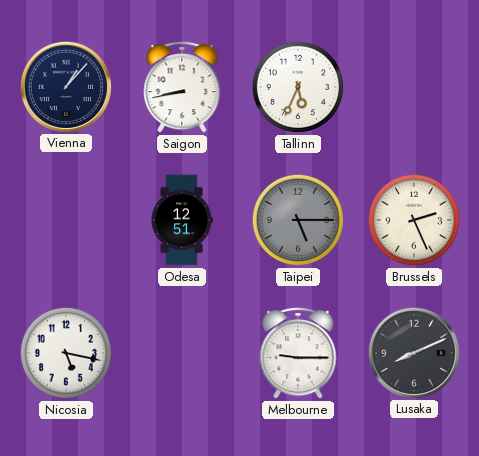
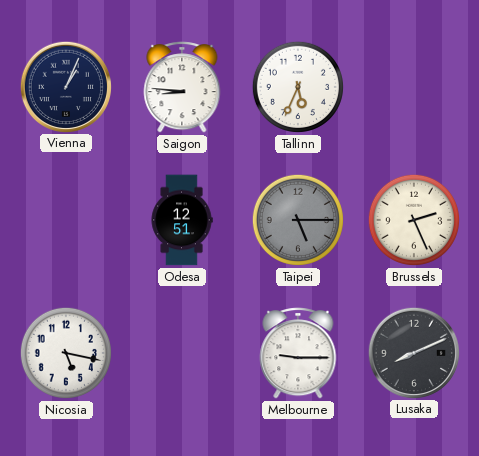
Vienna: 1:07 -> 1:04 (65, 86)
Saigon: 8:43 -> 8:46 (182, 87)
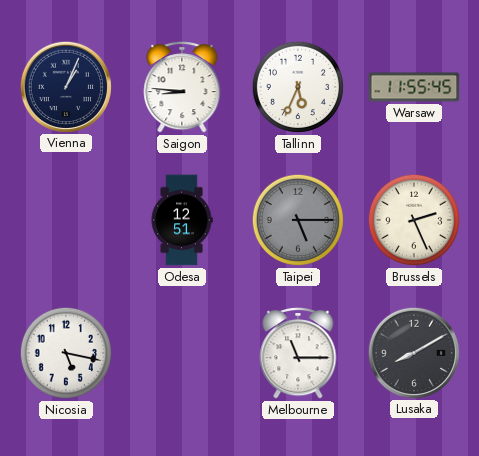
Warsaw: none -> 11:55 (414, 87)
Melbourne: 9:15 -> 11:15 (298, 353)
Lusaka: 8:11 -> 8:10 (413, 352)
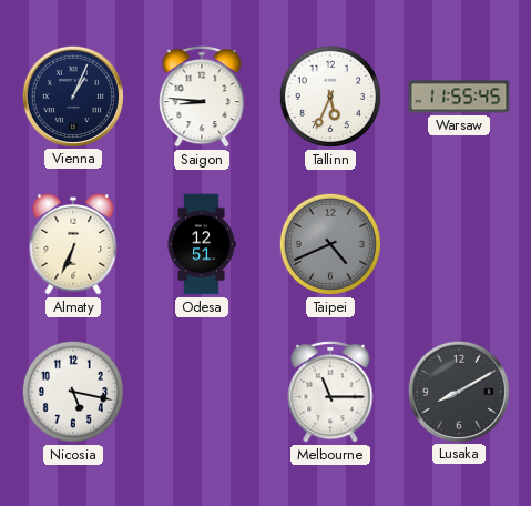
Almaty: none -> 6:34 (73, 244)
Taipei: 5:15 -> 4:41 (330, 244)
Brussels: 2:26 -> none (414, 220)
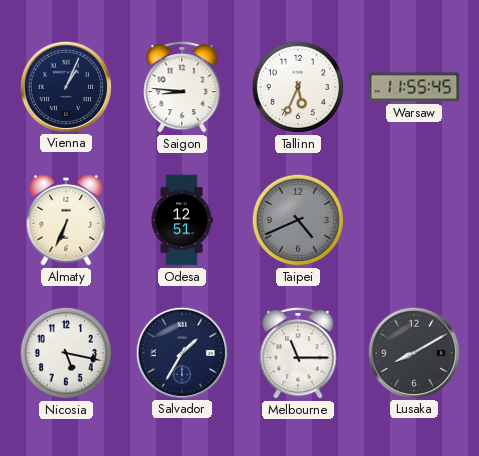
Salvador: none -> 1:35 (181, 352)
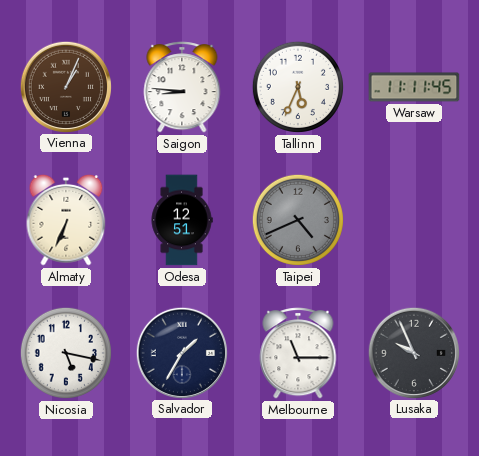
Vienna dial: navy -> brown (65, 86)
Warsaw: 11:55 -> 11:11 (414, 87)
Lusaka: 8:10 -> 9:56 (413, 352)
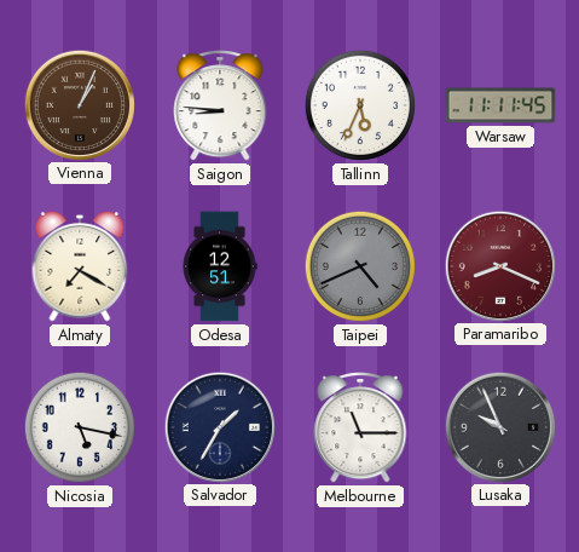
Almaty: 6:34 -> 7:20 (80, 266)
Paramaribo: none -> 8:19 (499, 265)
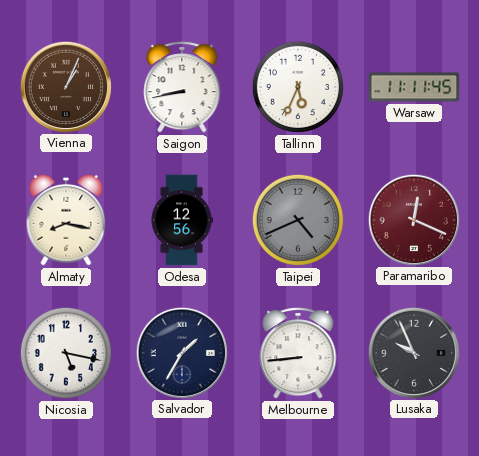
Saigon: 8:46 -> 8:43 (182, 87)
Almaty: 7:20 -> 8:17 (66, 220)
Odesa: 12:51 -> 12:56 (182, 220)
Paramaribo: 8:19 -> 12:19 (413, 219)
Melbourne: 11:15 -> 8:44 (298, 353)
